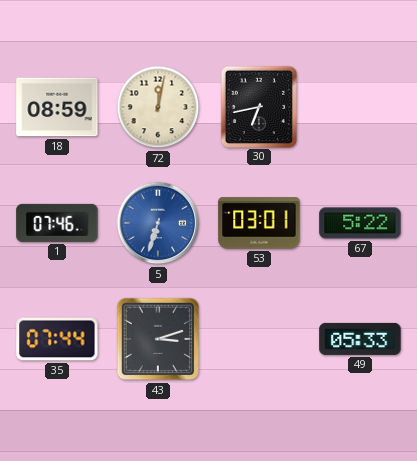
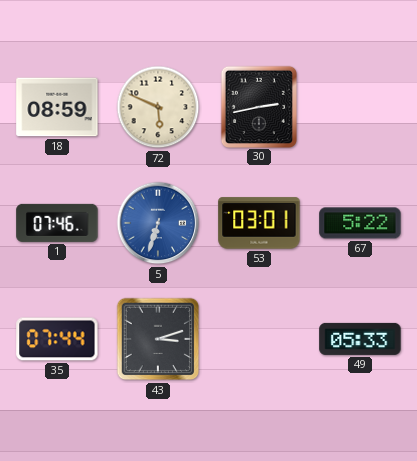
72: 12:02 -> 5:49 (158, 107)
30: 6:43 -> 2:43 (258, 106)
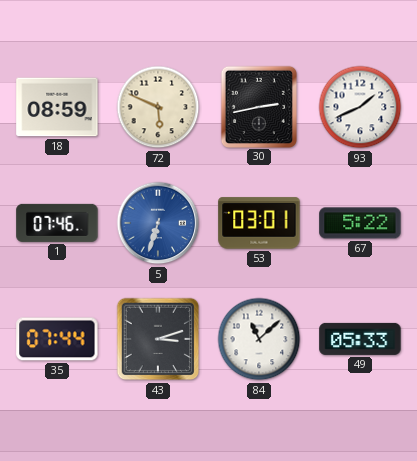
93: none -> 1:41 (360, 107)
84: none -> 11:08 (259, 339)
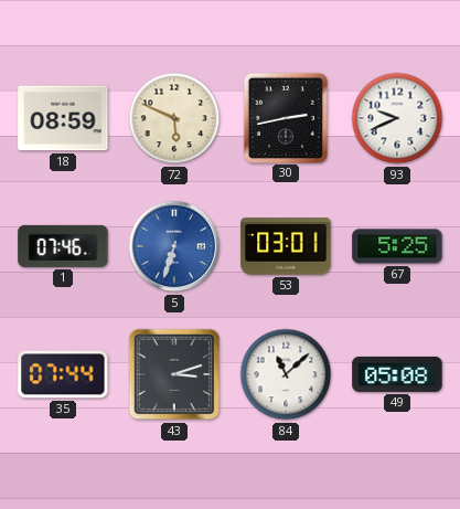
93: 1:41 -> 9:41 (397, 118)
67: 5:22 -> 5:25 (397, 246)
49: 05:33 -> 05:08 (397, 374)
